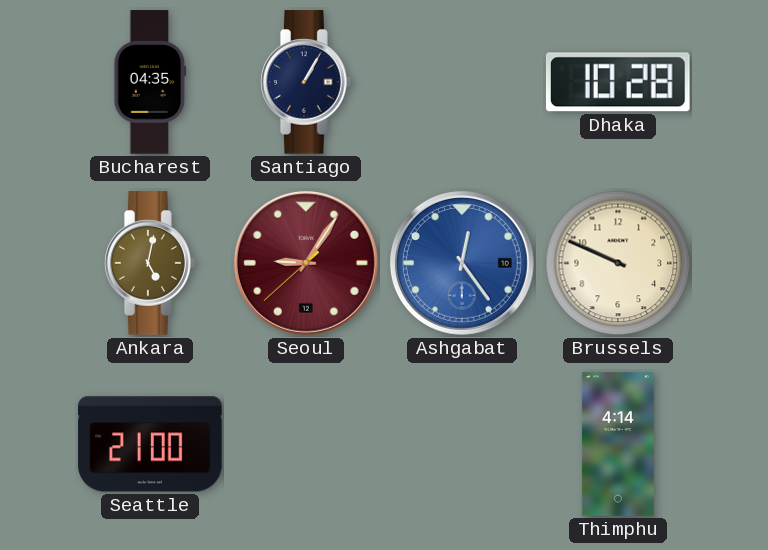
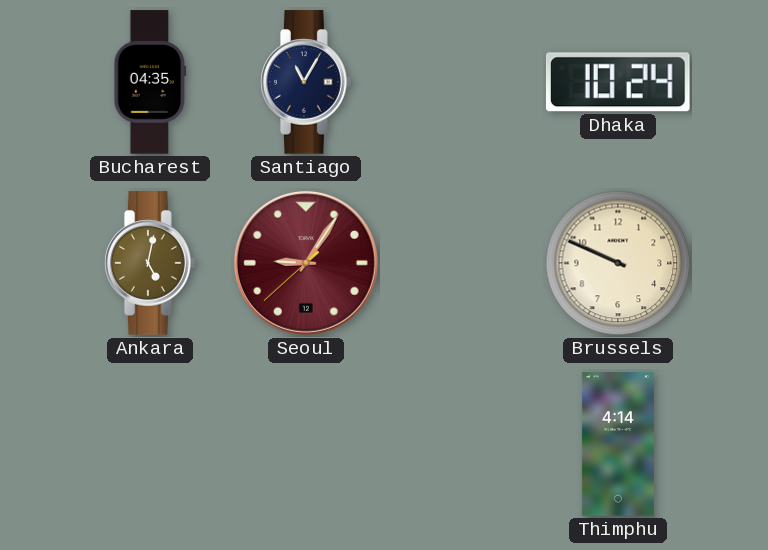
Santiago: 1:05 -> 11:05 (307, 82)
Dhaka: 10:28 -> 10:24 (618, 82)
Ashgabat: 12:24 -> none (462, 263)
Seattle: 21:00 -> none (150, 444)
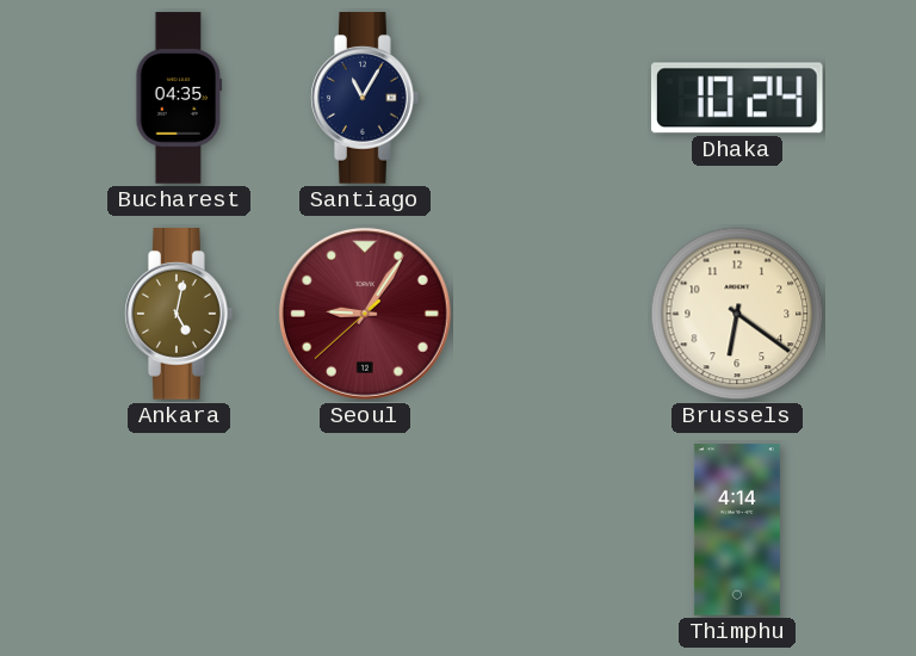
Brussels: 9:49 -> 6:21 (737, 314)
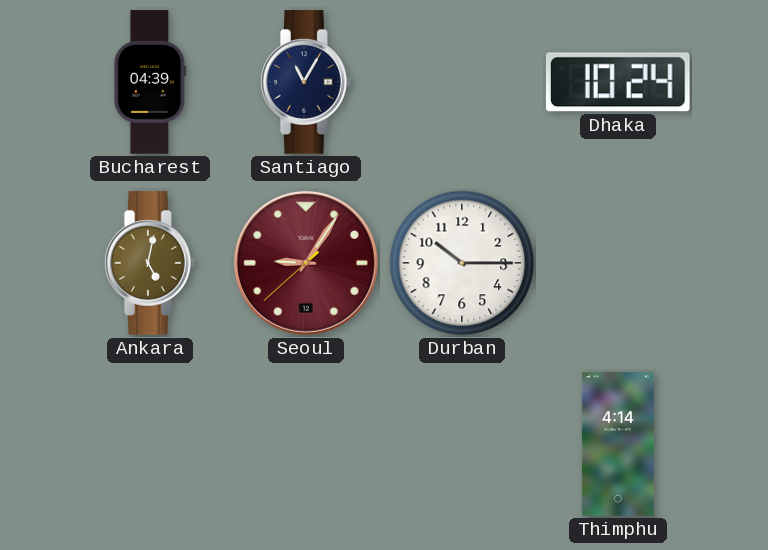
Bucharest: 04:35 -> 04:39 (150, 82)
Durban: none -> 10:15 (462, 263)
Brussels: 6:21 -> none (737, 314)
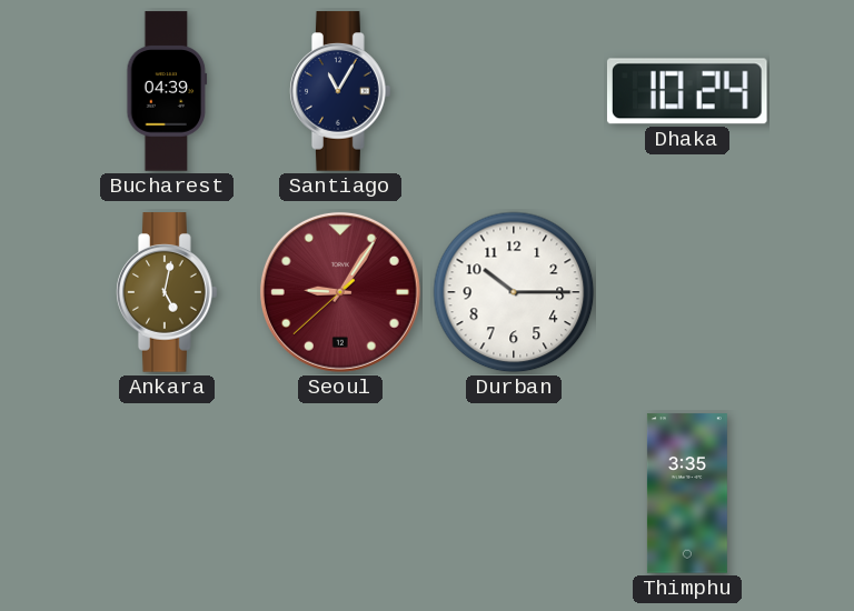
Thimphu: 4:14 -> 3:35 (687, 493)
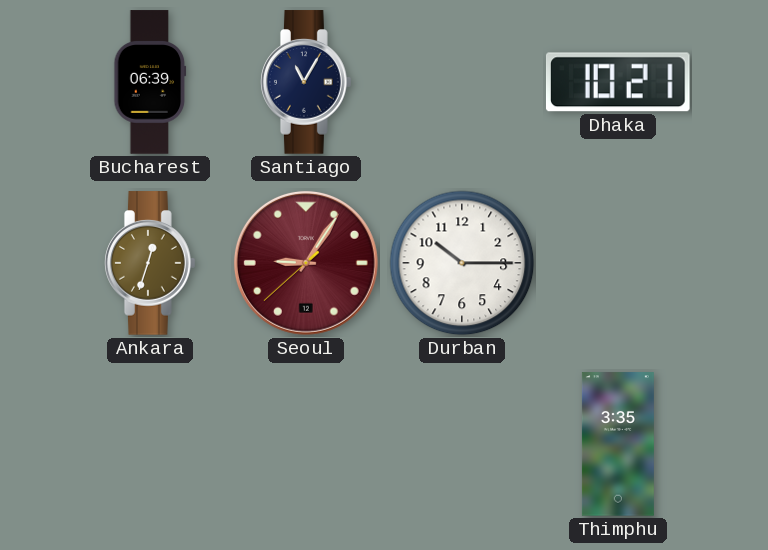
Bucharest: 04:39 -> 06:39 (150, 82)
Dhaka: 10:24 -> 10:21 (618, 82)
Ankara: 5:02 -> 12:33 (151, 263)
